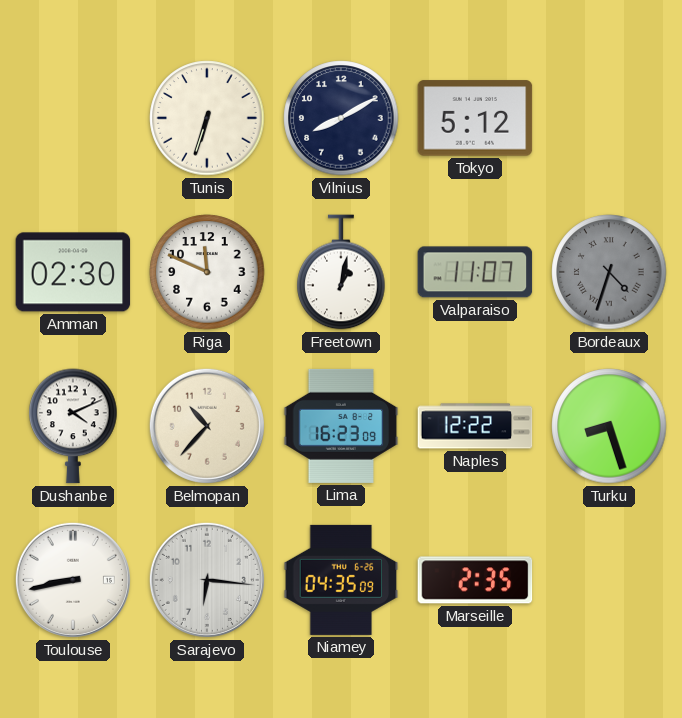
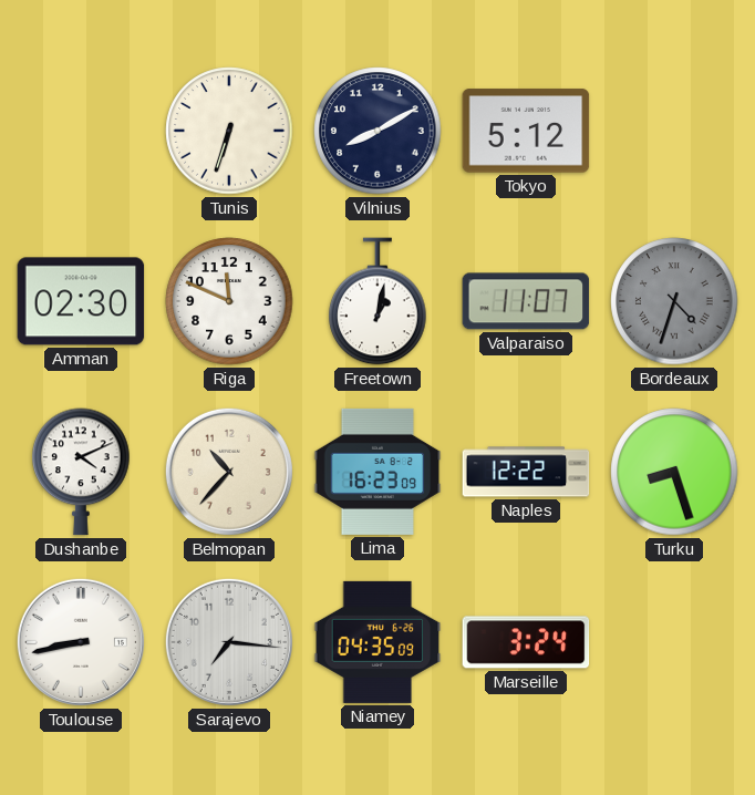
Sarajevo: 6:16 -> 7:16 (229, 642)
Marseille: 2:35 -> 3:24 (526, 642)
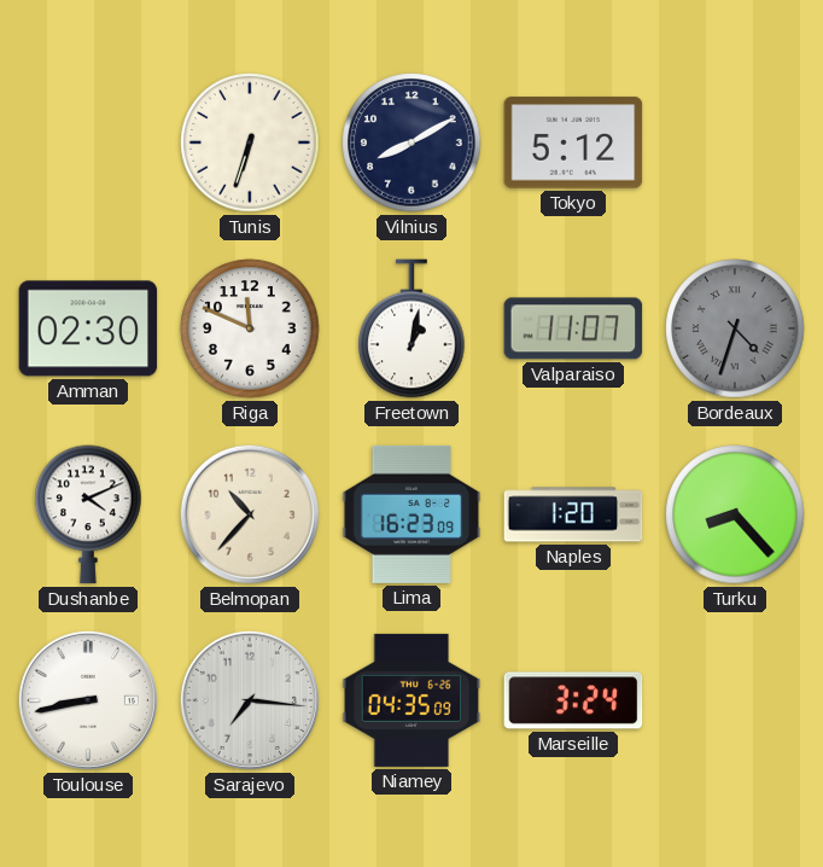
Naples: 12:22 -> 1:20 (573, 514)
Turku: 8:27 -> 8:23 (735, 514)
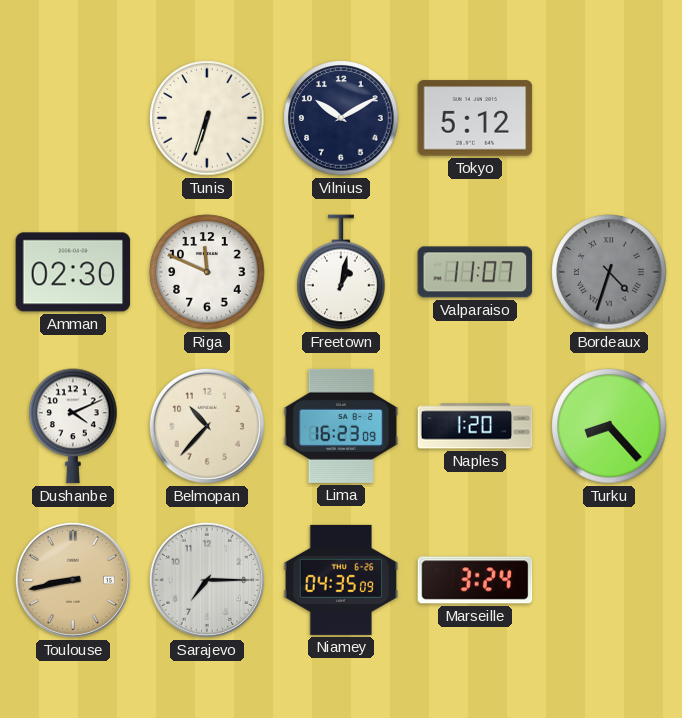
Vilnius: 8:10 -> 10:10 (341, 118)
Toulouse dial: white -> champagne (73, 580)
Sarajevo: 7:16 -> 7:15 (207, 580)
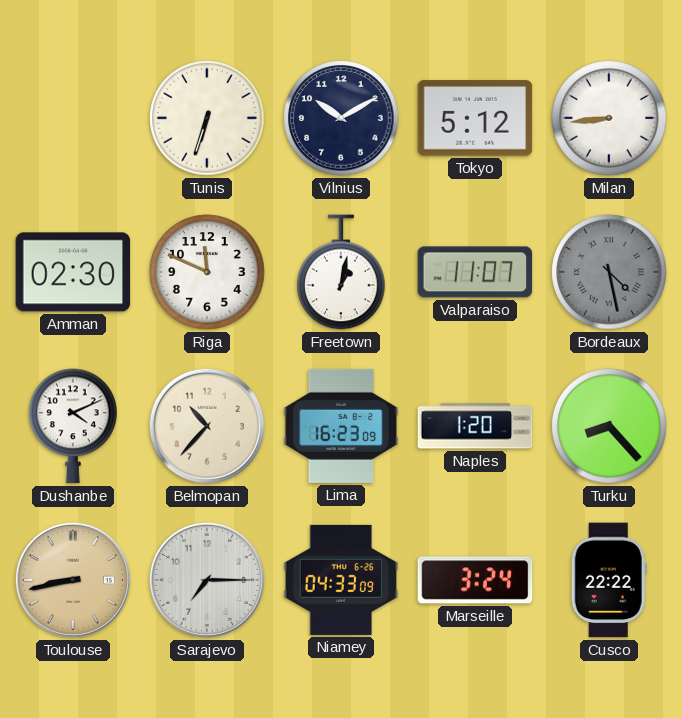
Milan: none -> 8:44 (609, 118)
Bordeaux: 4:33 -> 4:28 (609, 272)
Niamey: 04:35 -> 04:33 (341, 580)
Cusco: none -> 22:22 (609, 580)
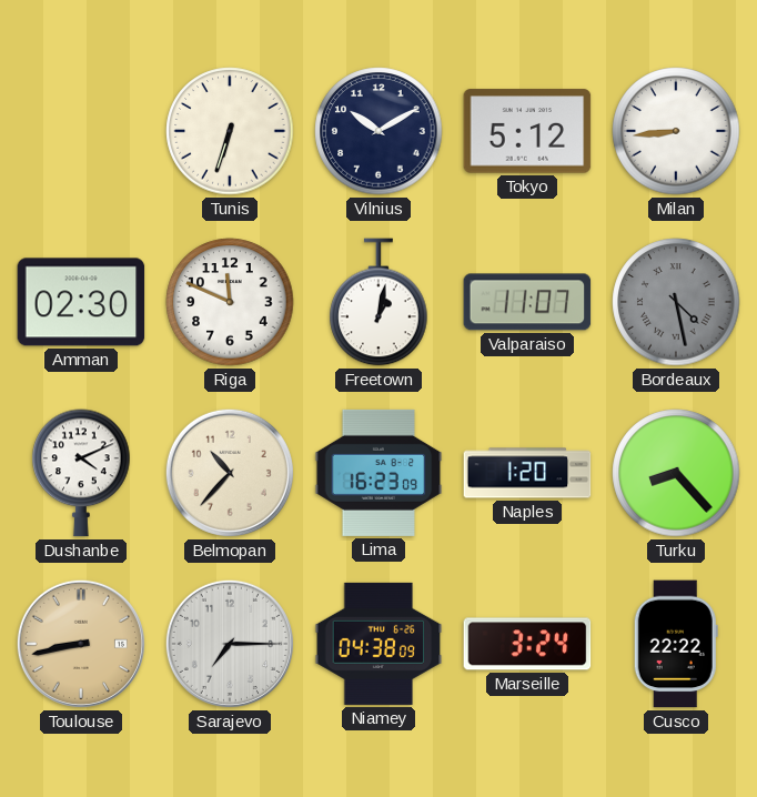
Niamey: 04:33 -> 04:38 (378, 644)
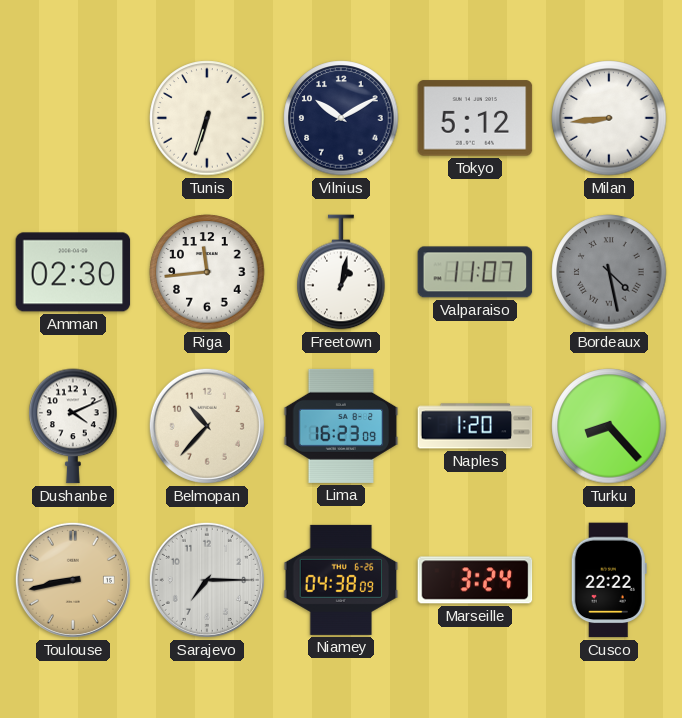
Riga: 11:49 -> 11:44 (207, 272)
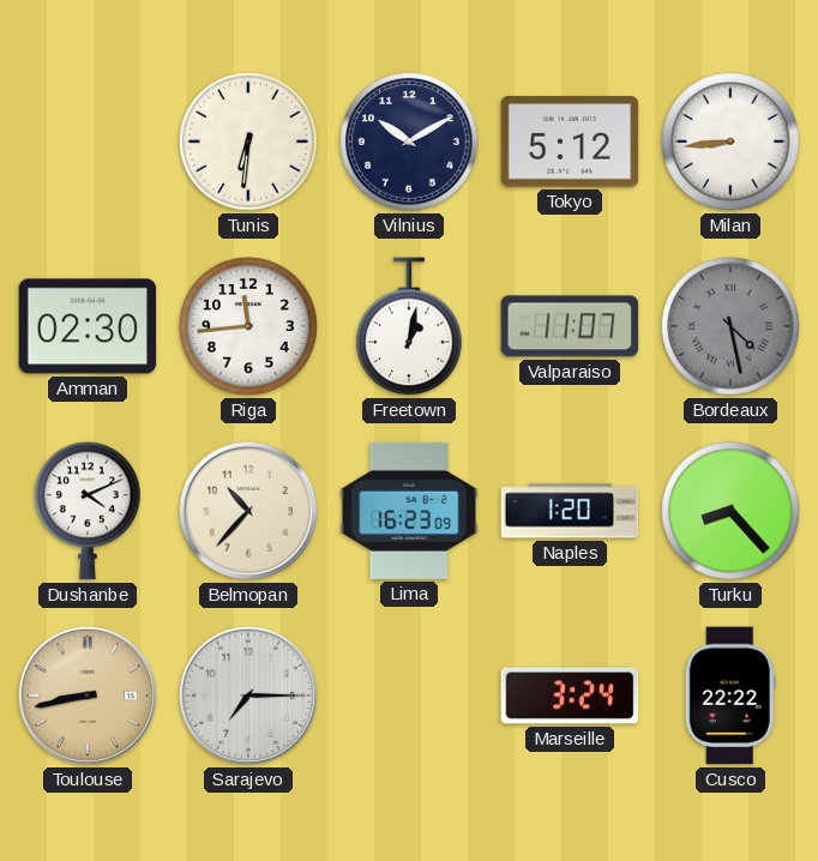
Tunis: 6:33 -> 6:31 (248, 142)
Niamey: 04:38 -> none (341, 580)
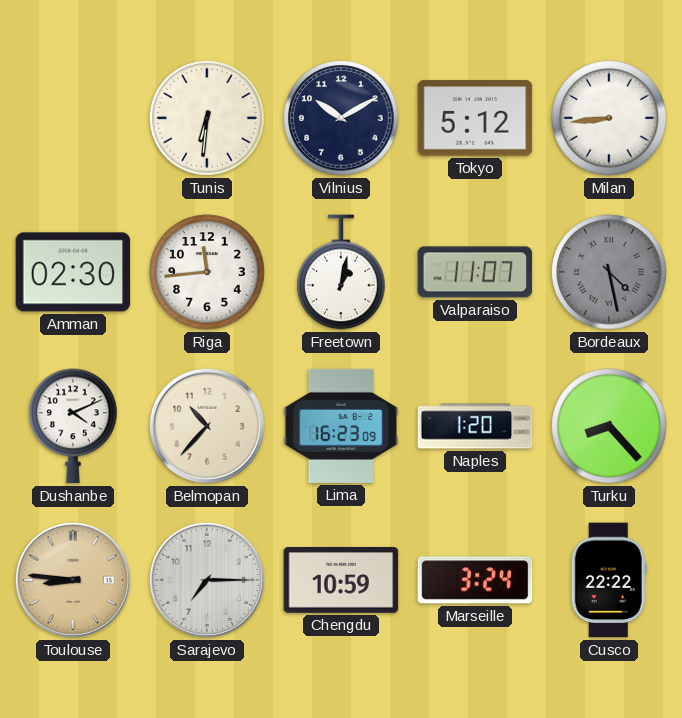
Toulouse: 8:43 -> 8:46 (73, 580)
Chengdu: none -> 10:59 (341, 581)
